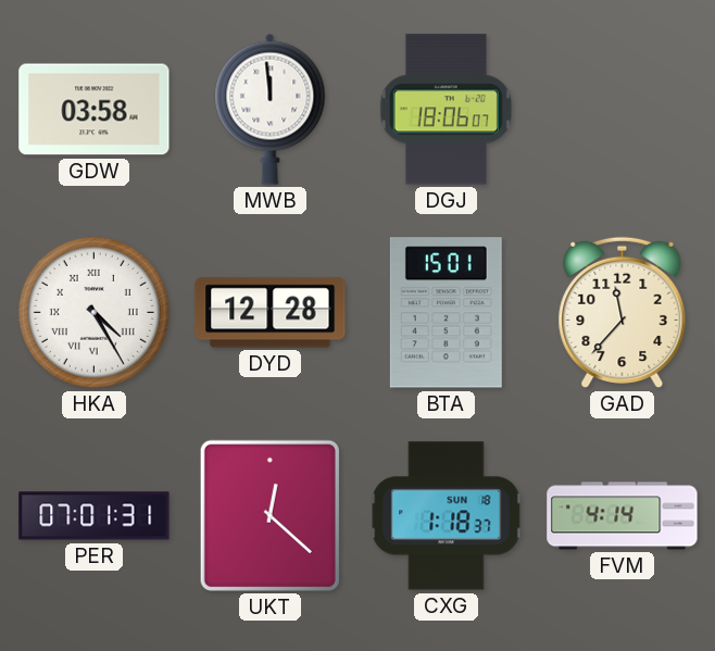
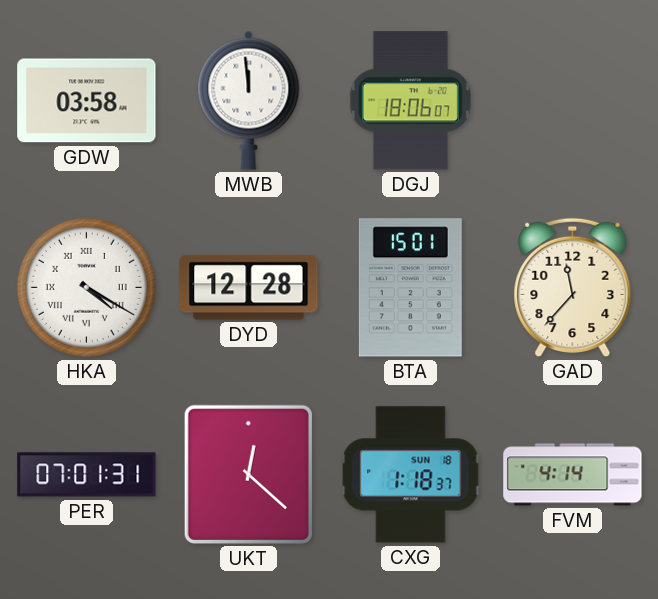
HKA: 4:25 -> 4:20 (86, 287)
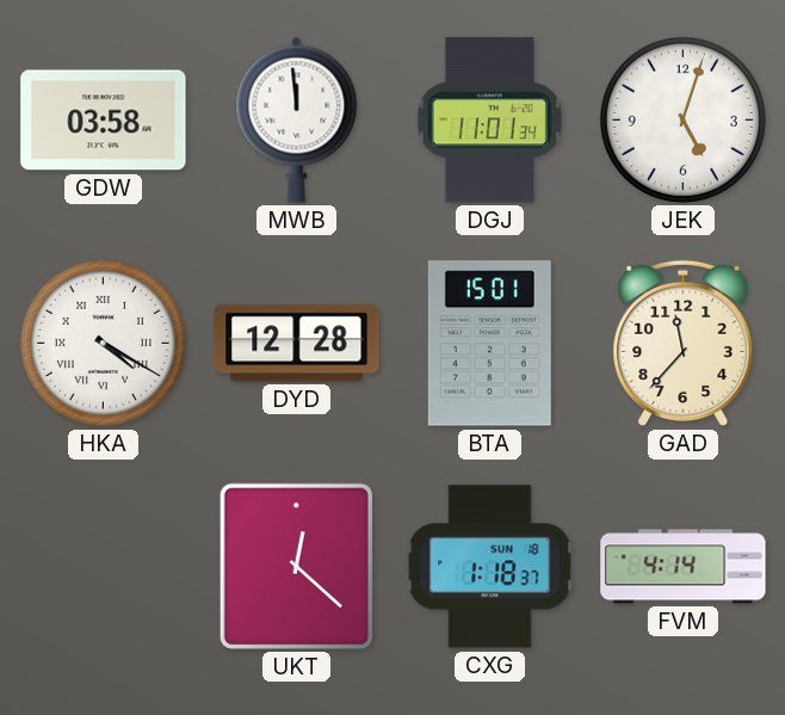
DGJ: 18:06 -> 11:01 (489, 121)
JEK: none -> 5:03 (682, 119)
PER: 07:01 -> none (87, 475)
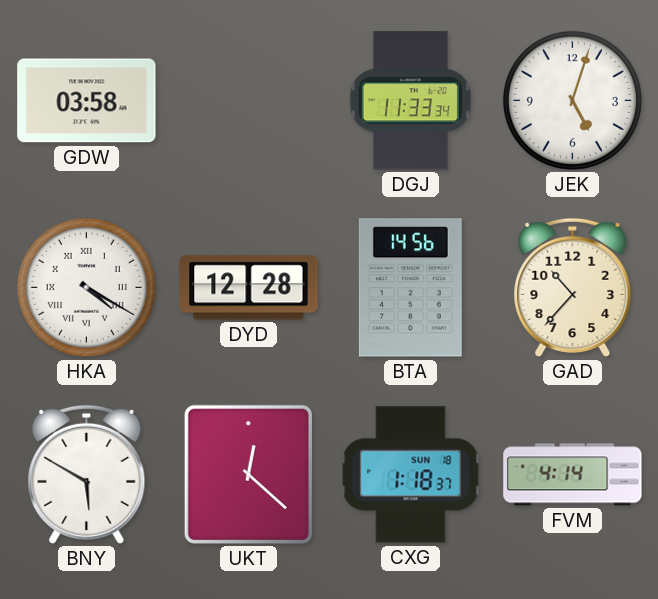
MWB: 11:59 -> none (297, 119)
DGJ: 11:01 -> 11:33 (410, 101)
BTA: 15:01 -> 14:56 (410, 288)
GAD: 11:37 -> 10:37 (573, 287)
BNY: none -> 5:50 (87, 474)
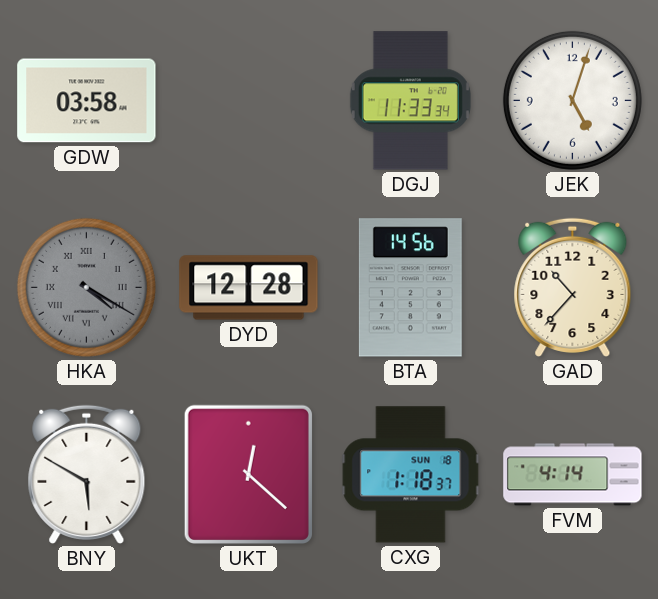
HKA dial: white -> grey (86, 287)
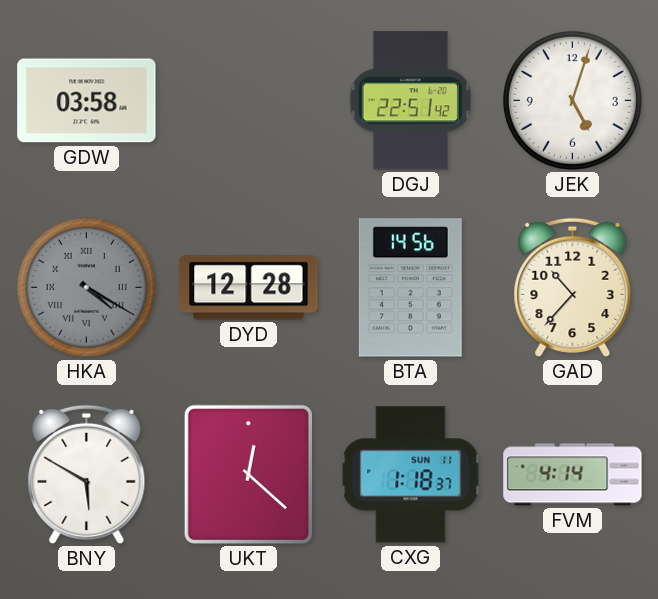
DGJ: 11:33 -> 22:51 (410, 101)
CXG date: SUN 18 -> SUN 11 (411, 475)
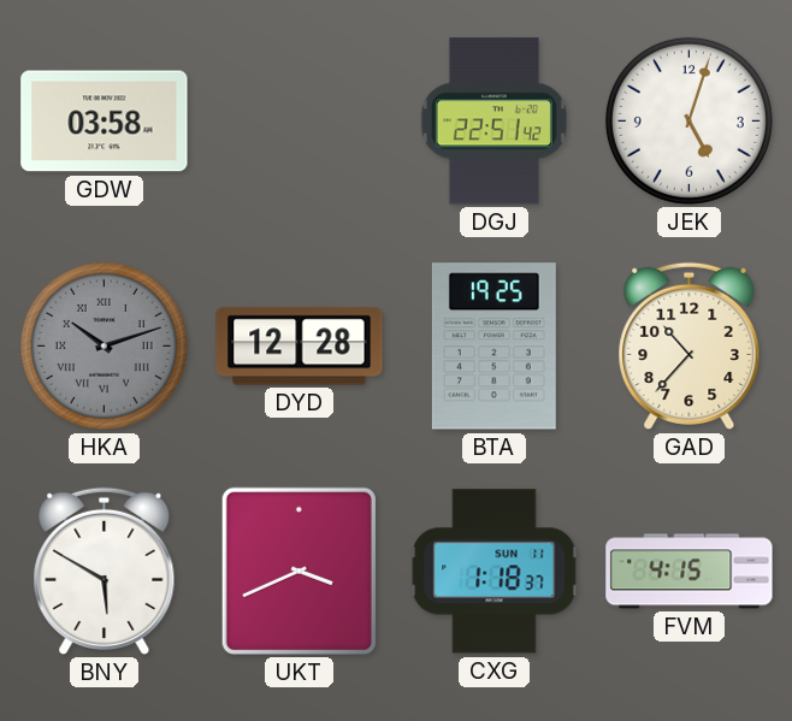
HKA: 4:20 -> 10:12 (104, 345)
BTA: 14:56 -> 19:25 (493, 347)
UKT: 12:22 -> 3:41 (299, 571)
FVM: 4:14 -> 4:15 (690, 572)
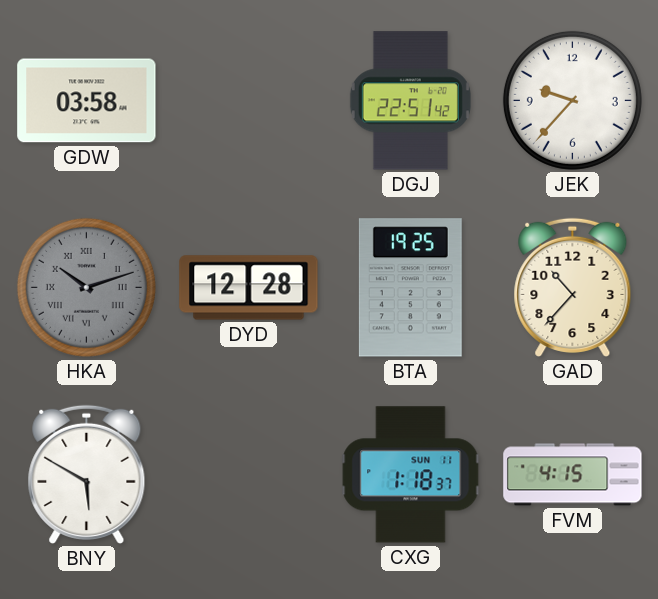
JEK: 5:03 -> 9:37 (572, 100)
UKT: 3:41 -> none (299, 571)
